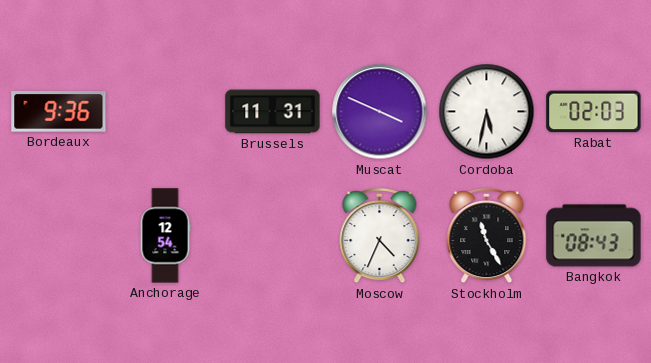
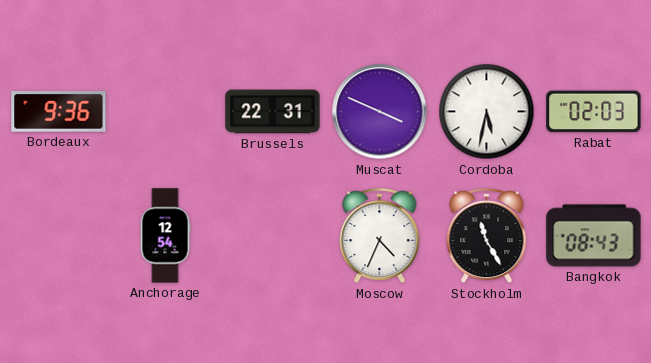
Brussels: 11:31 -> 22:31 (273, 112)
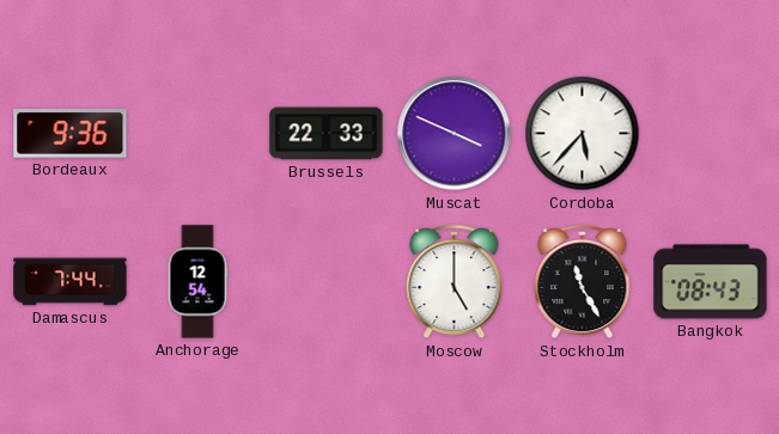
Brussels: 22:31 -> 22:33 (327, 134)
Cordoba: 5:32 -> 5:37 (583, 134)
Rabat: 02:03 -> none (594, 112)
Damascus: none -> 7:44 (71, 282)
Moscow: 4:34 -> 5:00 (455, 282)
